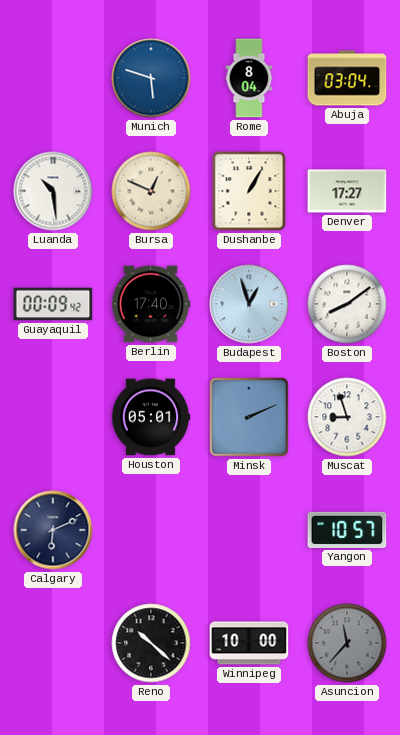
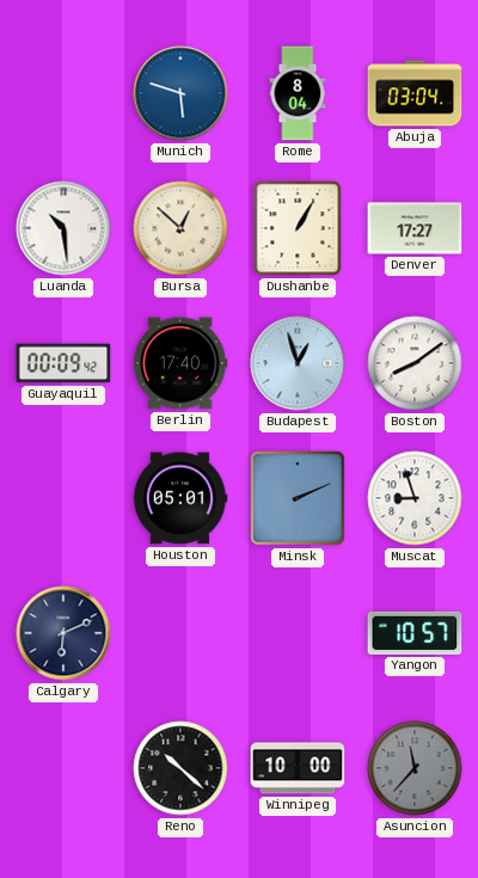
Bursa: 12:49 -> 12:52 (180, 228)
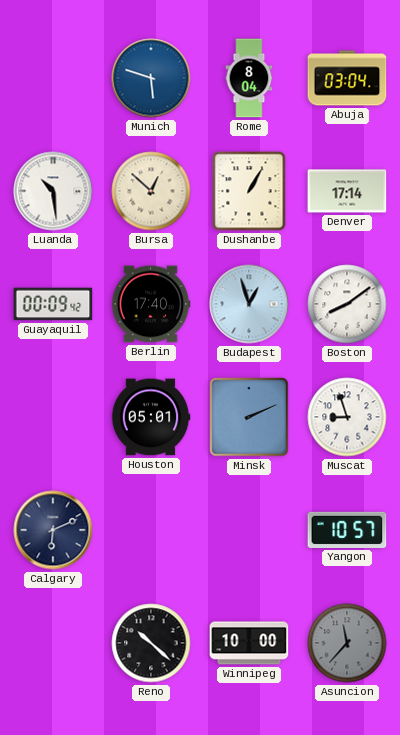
Denver: 17:27 -> 17:14 (347, 191)
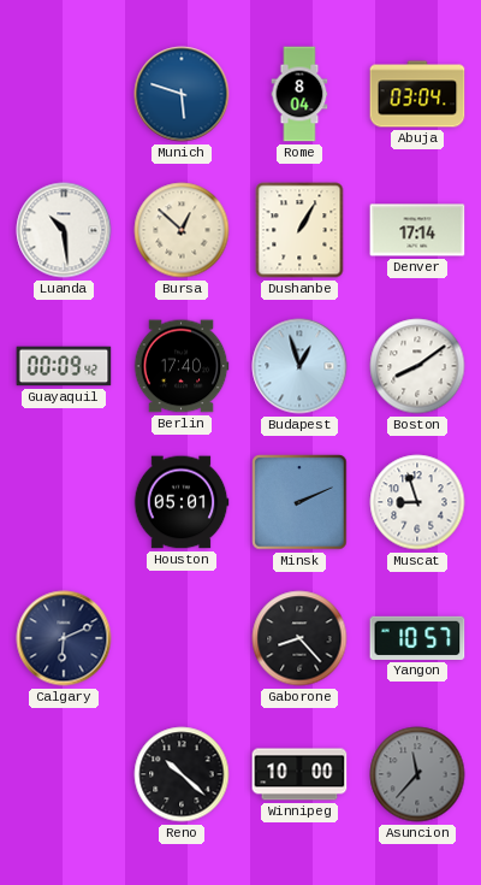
Gaborone: none -> 8:23 (299, 638)
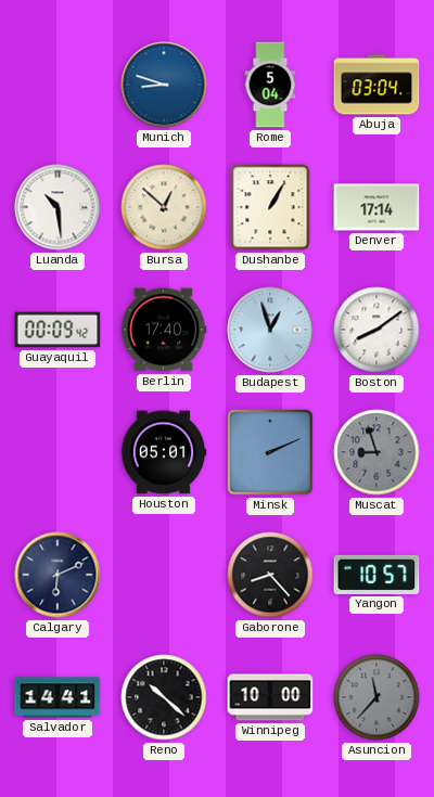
Munich: 5:48 -> 8:48 (164, 85)
Rome: 8:04 -> 5:04 (270, 85)
Muscat dial: white -> grey (376, 452)
Salvador: none -> 14:41 (58, 697)
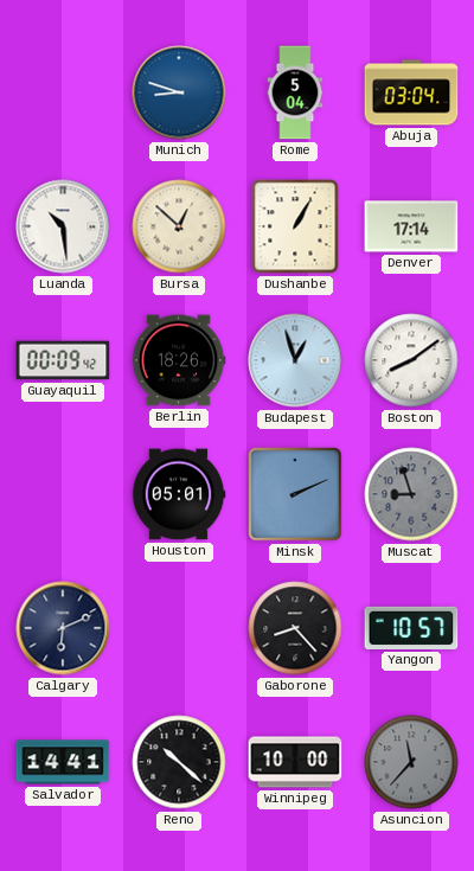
Berlin: 17:40 -> 18:26 (179, 360)
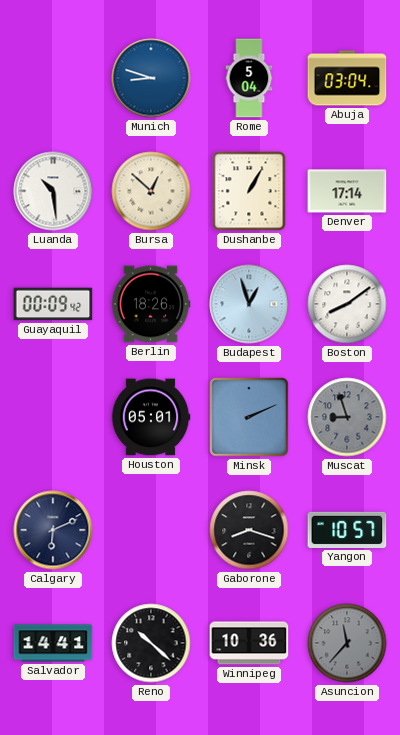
Gaborone: 8:23 -> 8:18 (249, 530)
Winnipeg: 10:00 -> 10:36 (249, 643)
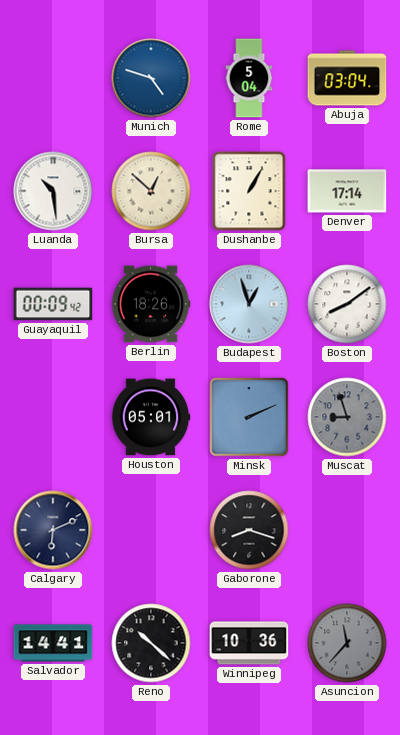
Munich: 8:48 -> 4:48 (151, 78)
Yangon: 10:57 -> none (347, 530)
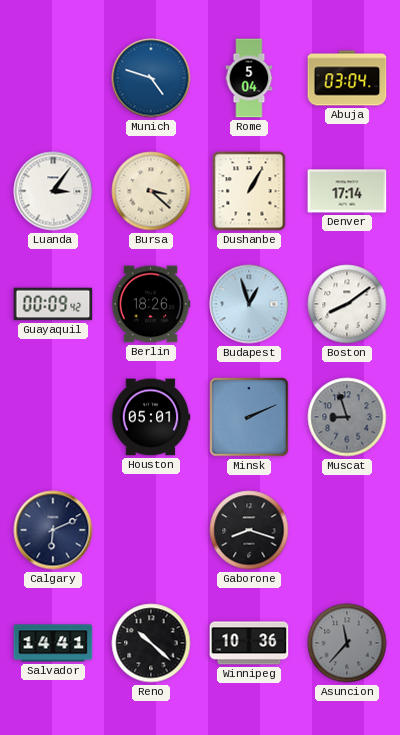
Luanda: 10:29 -> 3:06 (53, 191)
Bursa: 12:52 -> 3:22 (151, 191)
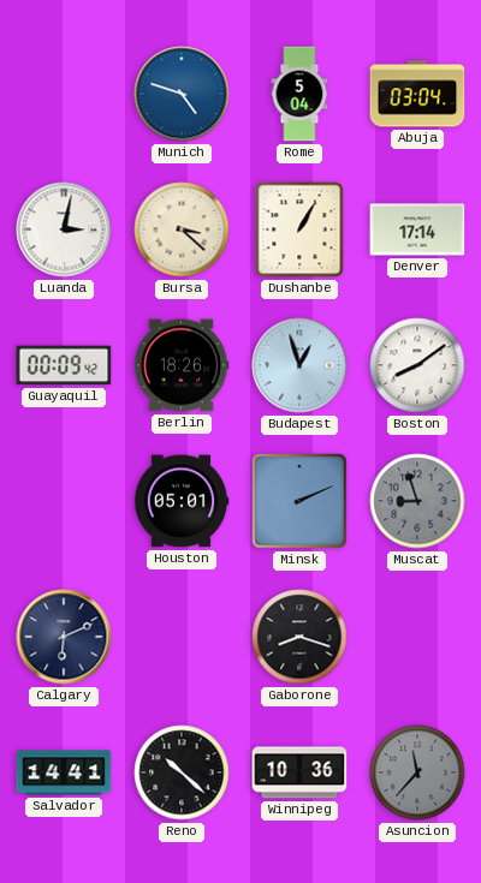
Luanda: 3:06 -> 3:02 (64, 229)
